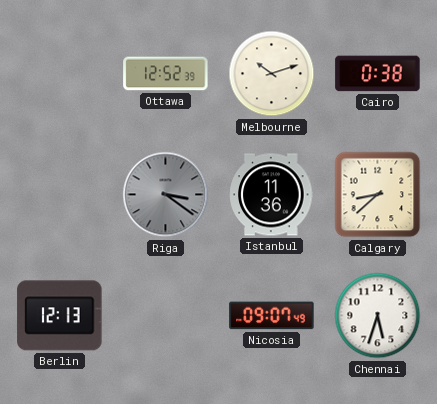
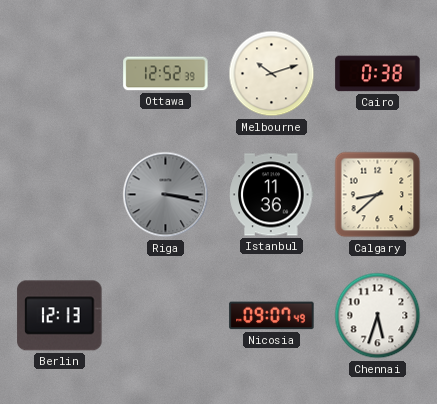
Riga: 3:21 -> 3:17 (166, 195)
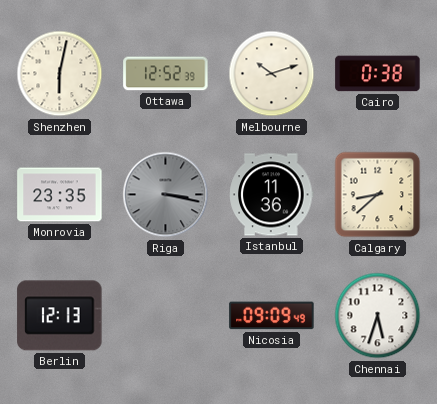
Shenzhen: none -> 6:02 (60, 74)
Monrovia: none -> 23:35 (60, 195)
Nicosia: 09:07 -> 09:09 (272, 316)
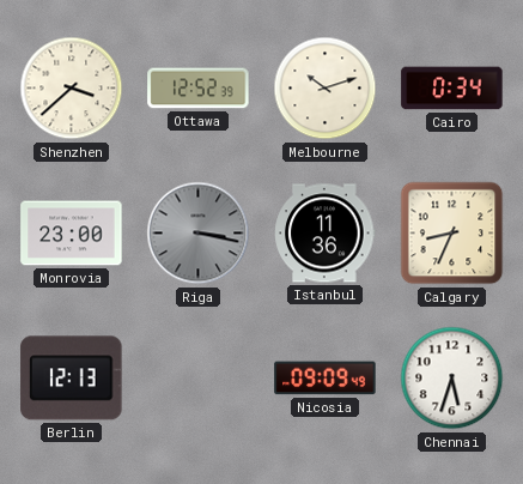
Shenzhen: 6:02 -> 3:38 (72, 89)
Cairo: 0:38 -> 0:34 (452, 89)
Monrovia: 23:35 -> 23:00 (72, 234)
Calgary: 8:38 -> 8:34 (452, 234)
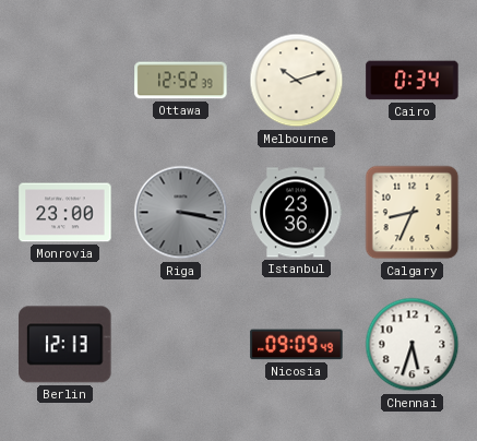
Shenzhen: 3:38 -> none (72, 89)
Istanbul: 11:36 -> 23:36 (297, 213)
